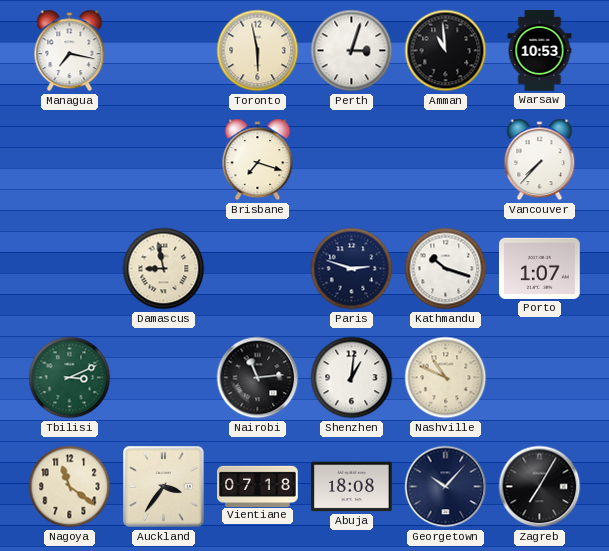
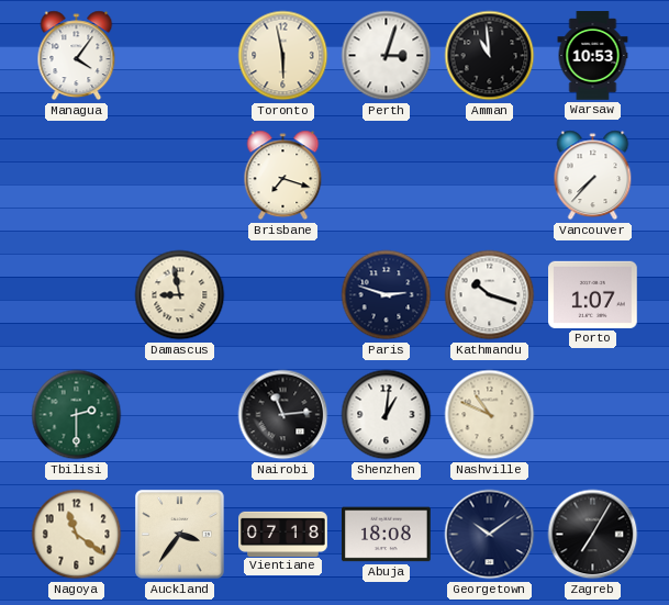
Managua: 7:17 -> 4:06 (77, 56)
Tbilisi: 3:11 -> 2:30 (77, 415)
Georgetown: 10:07 -> 10:09 (490, 535)
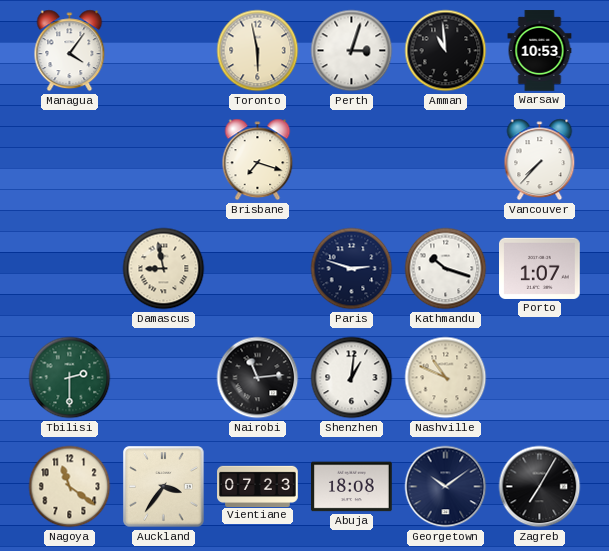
Vientiane: 07:18 -> 07:23 (258, 486)
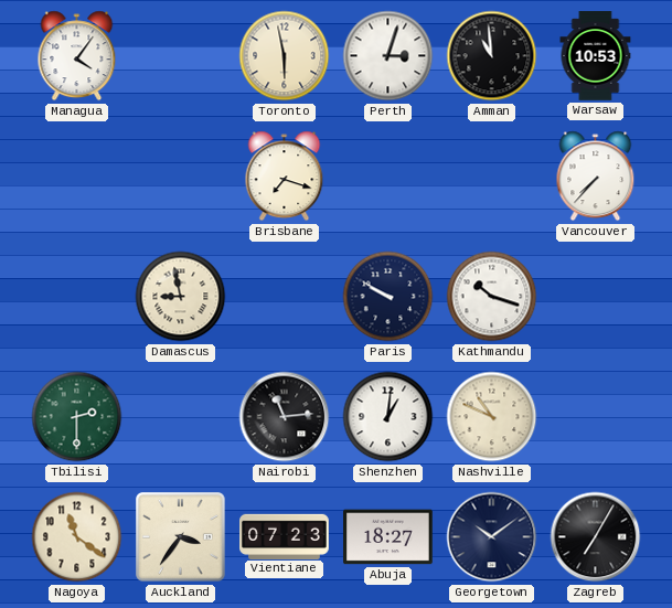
Paris: 2:48 -> 9:50 (388, 297)
Porto: 1:07 -> none (540, 268)
Abuja: 18:08 -> 18:27 (388, 537)
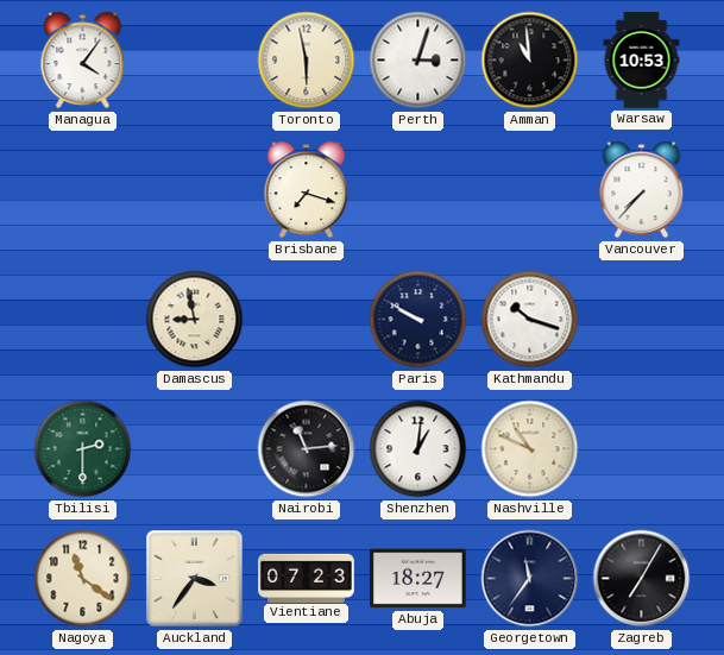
Georgetown: 10:09 -> 11:36 (530, 579)
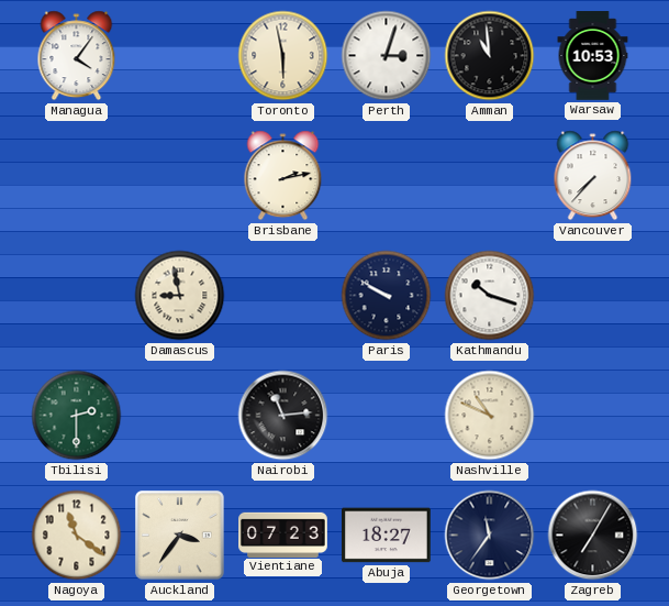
Brisbane: 7:18 -> 2:13 (283, 176)
Shenzhen: 1:01 -> none (418, 449)
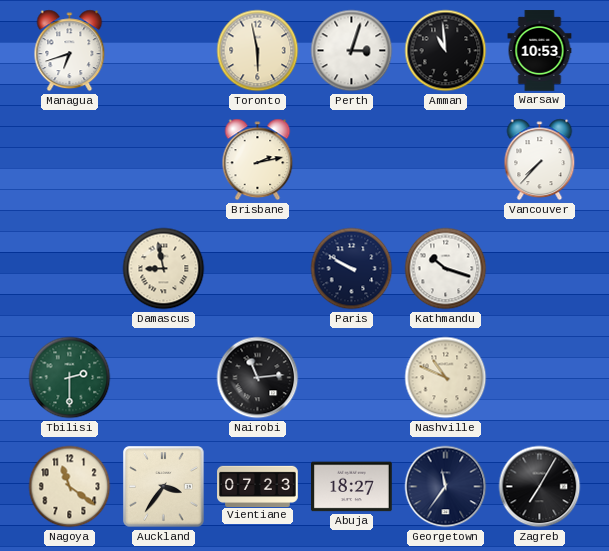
Managua: 4:06 -> 6:42 (70, 51)
